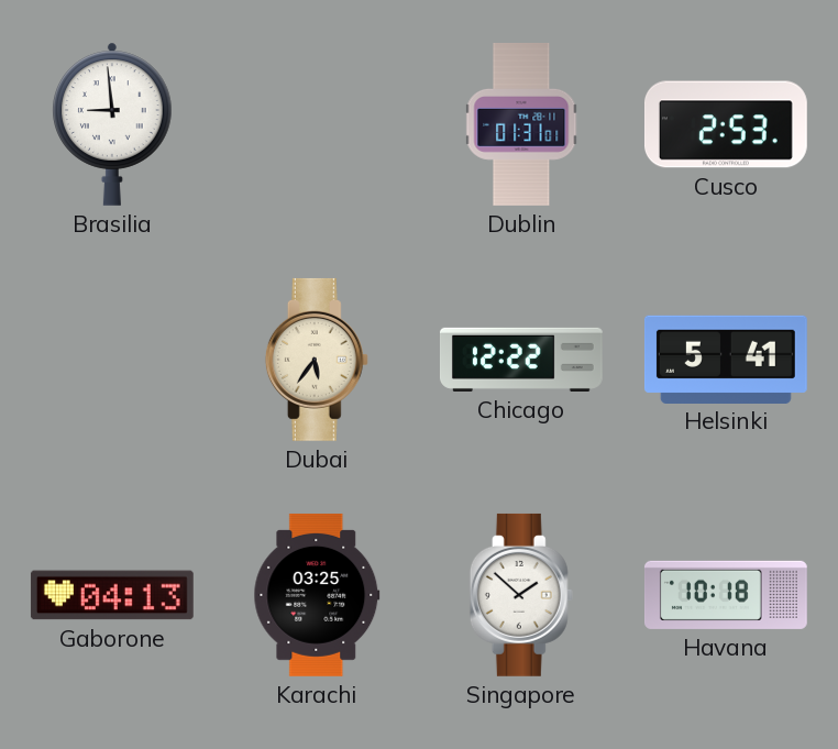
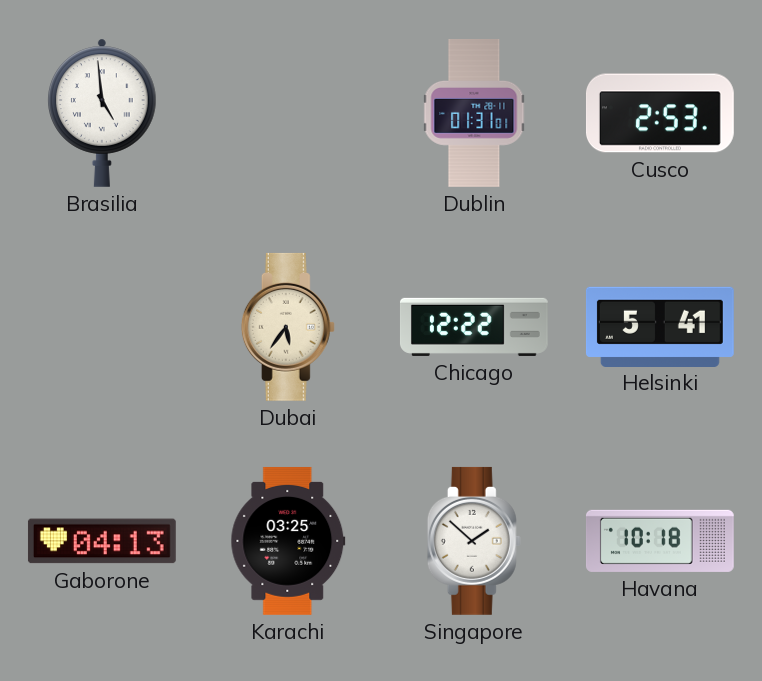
Brasilia: 8:59 -> 4:59 (102, 113)
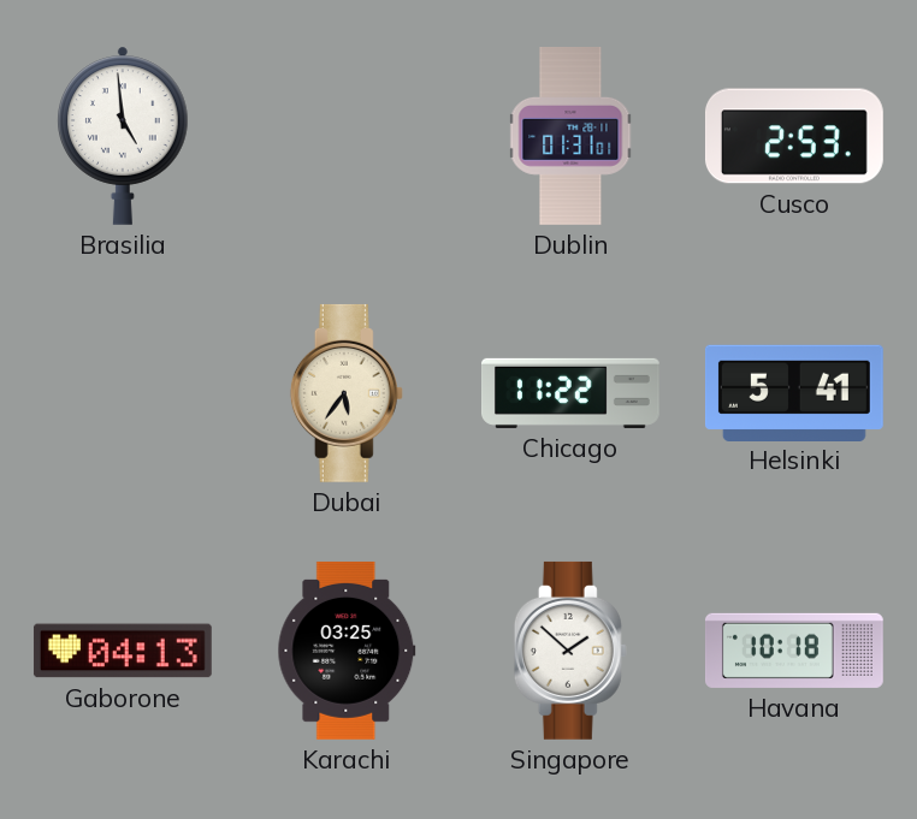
Chicago: 12:22 -> 11:22 (570, 393)
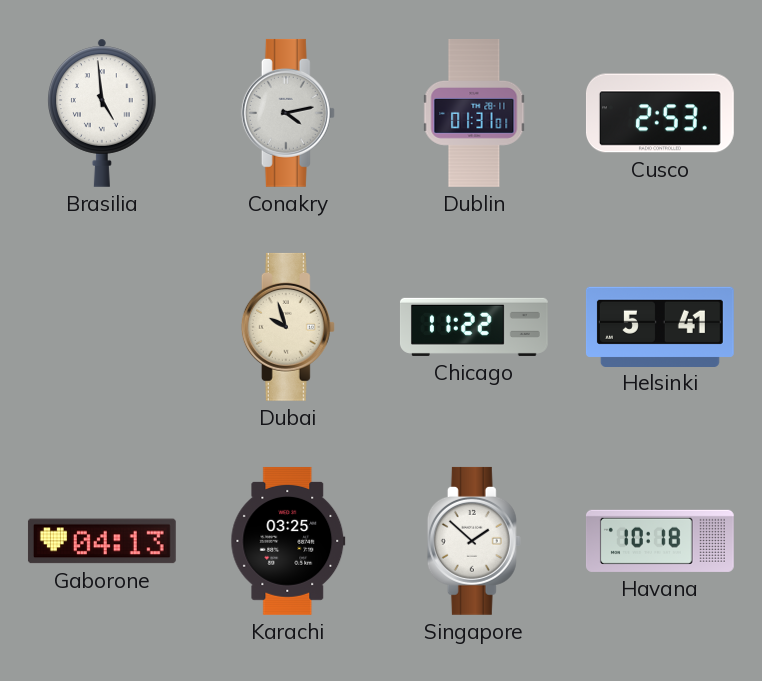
Conakry: none -> 4:13 (288, 113)
Dubai: 5:36 -> 9:57 (288, 327)
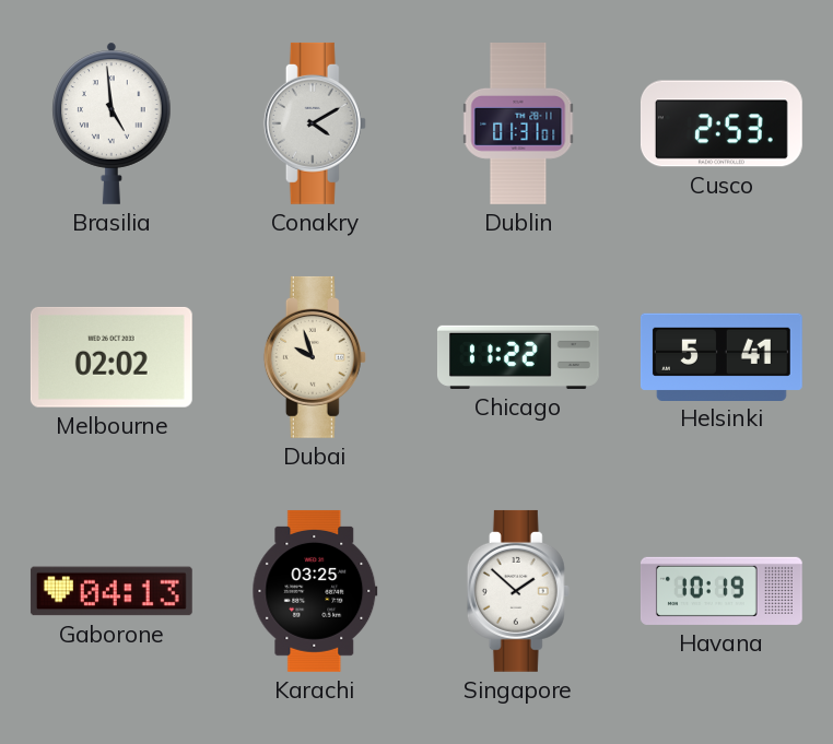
Conakry: 4:13 -> 4:10 (315, 123)
Melbourne: none -> 02:02 (112, 357)
Havana: 10:18 -> 10:19 (721, 591)
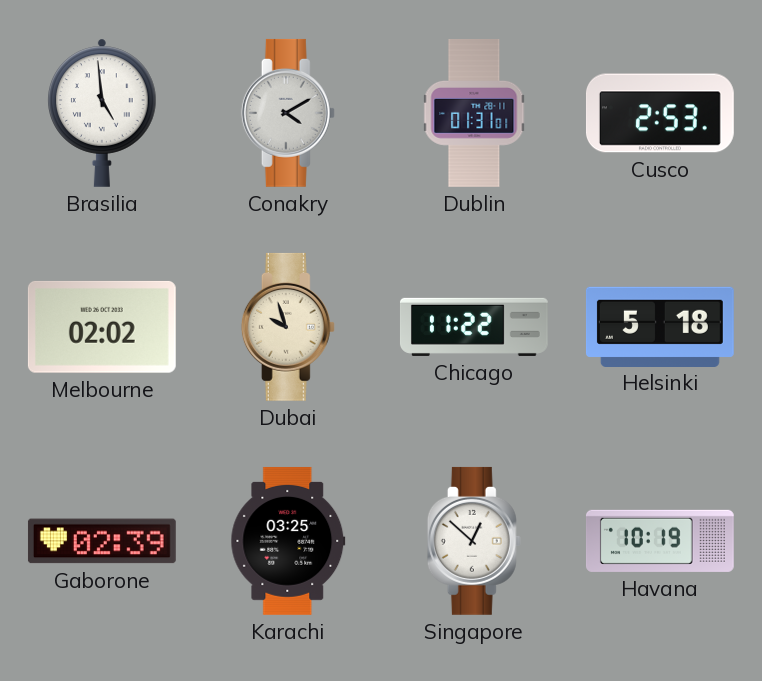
Helsinki: 5:41 -> 5:18 (660, 326)
Gaborone: 04:13 -> 02:39 (102, 541)
Singapore: 1:52 -> 12:52 (474, 541)
